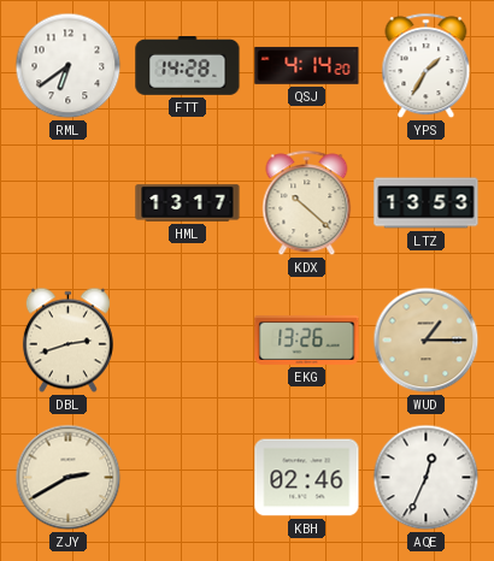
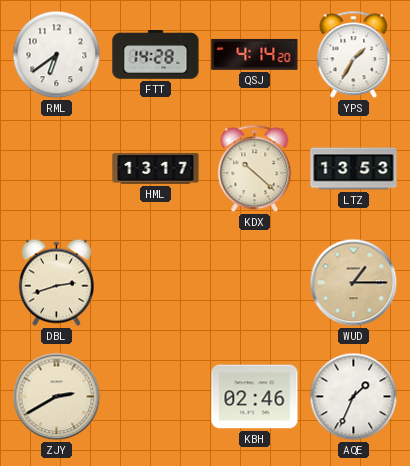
EKG: 13:26 -> none (307, 339)
AQE: 12:34 -> 1:34 (354, 397)
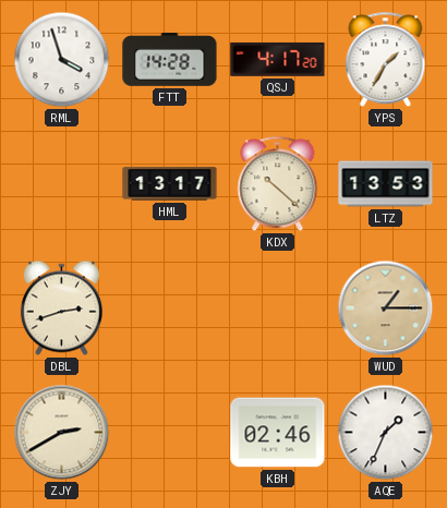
RML: 6:39 -> 3:57 (62, 60)
QSJ: 4:14 -> 4:17 (278, 59)
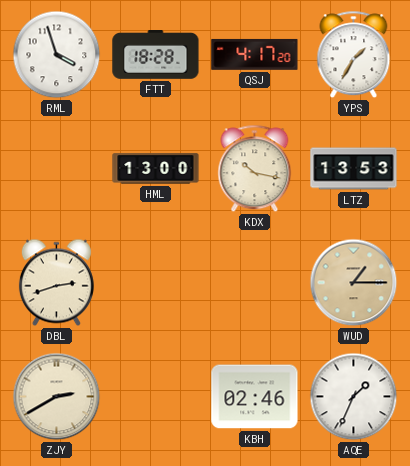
FTT: 14:28 -> 18:28 (156, 55)
HML: 13:17 -> 13:00 (156, 169)
KDX: 10:22 -> 10:17 (255, 169)
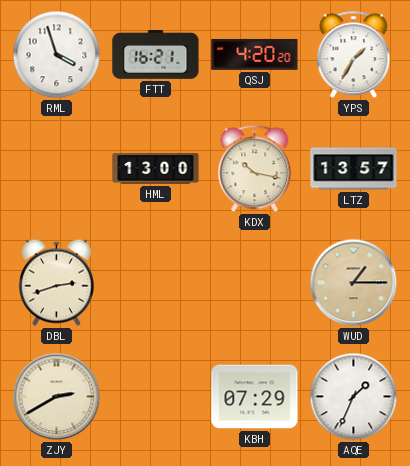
FTT: 18:28 -> 16:21 (156, 55)
QSJ: 4:17 -> 4:20 (255, 54)
LTZ: 13:53 -> 13:57 (354, 169)
KBH: 02:46 -> 07:29 (255, 397)
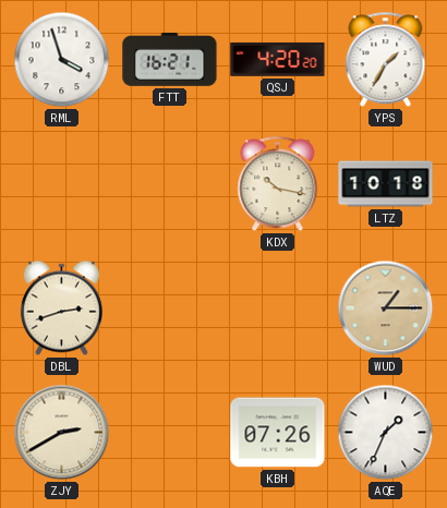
HML: 13:00 -> none (156, 169)
LTZ: 13:57 -> 10:18 (386, 184)
KBH: 07:29 -> 07:26 (278, 433)
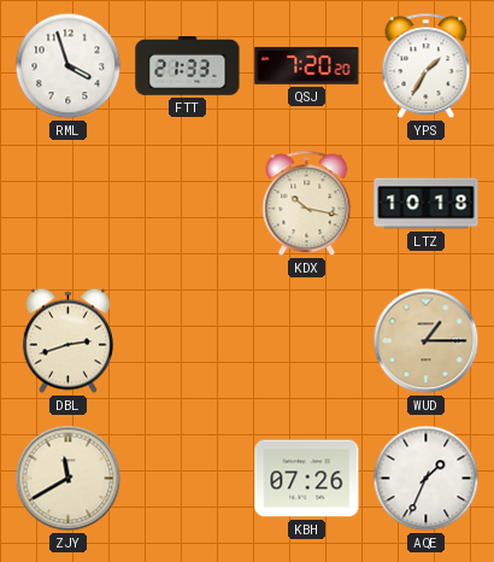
FTT: 16:21 -> 21:33 (188, 66)
QSJ: 4:20 -> 7:20 (307, 65)
ZJY: 2:40 -> 11:40 (69, 479)
